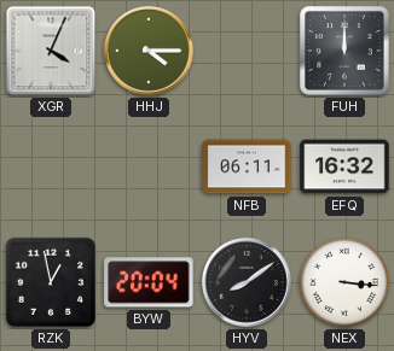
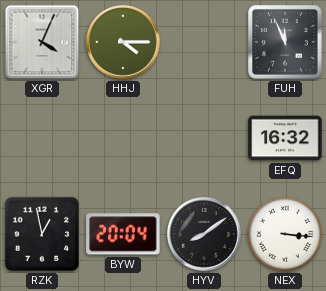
FUH: 12:00 -> 11:56 (286, 43)
NFB: 06:11 -> none (247, 166)
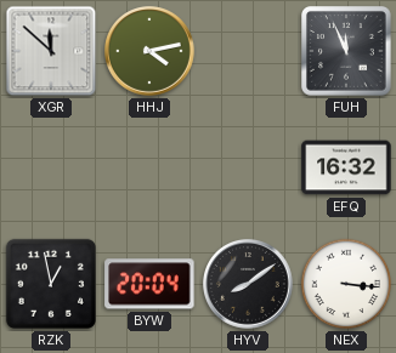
XGR: 4:04 -> 11:52 (51, 51)
HHJ: 4:15 -> 4:13 (151, 52)
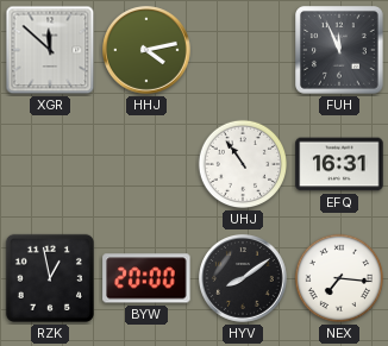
UHJ: none -> 10:54 (243, 164)
EFQ: 16:32 -> 16:31 (339, 164)
BYW: 20:04 -> 20:00 (146, 278)
NEX: 3:16 -> 7:16 (339, 278)
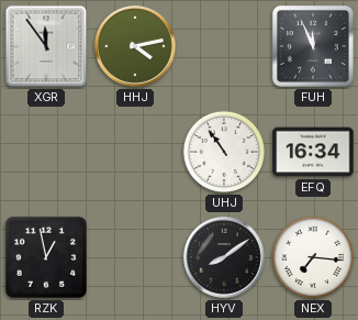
XGR: 11:52 -> 11:54 (46, 46)
EFQ: 16:31 -> 16:34 (313, 152)
BYW: 20:00 -> none (146, 278)
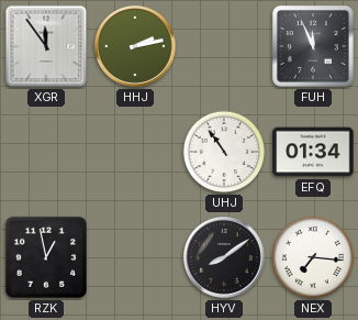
HHJ: 4:13 -> 2:13 (136, 47)
EFQ: 16:34 -> 01:34 (313, 152)
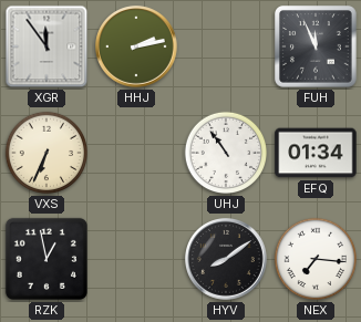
VXS: none -> 6:34 (47, 153)
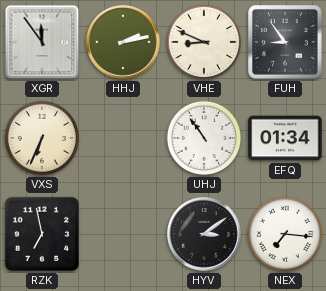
VHE: none -> 8:49 (204, 42)
FUH: 11:56 -> 8:54 (286, 43)
RZK: 12:58 -> 6:58 (42, 234)
HYV: 8:09 -> 3:09 (205, 235)
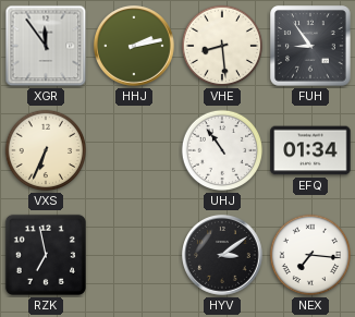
VHE: 8:49 -> 8:29 (222, 46)
